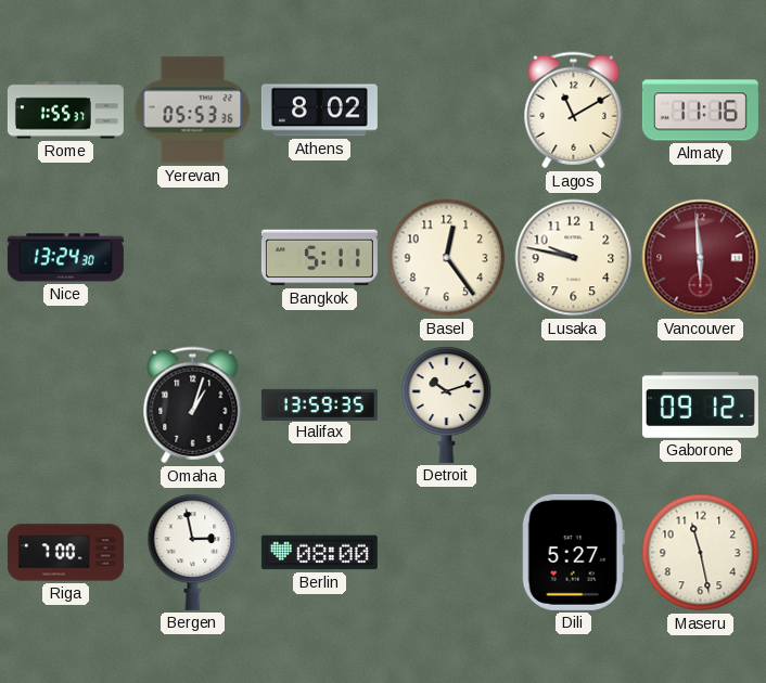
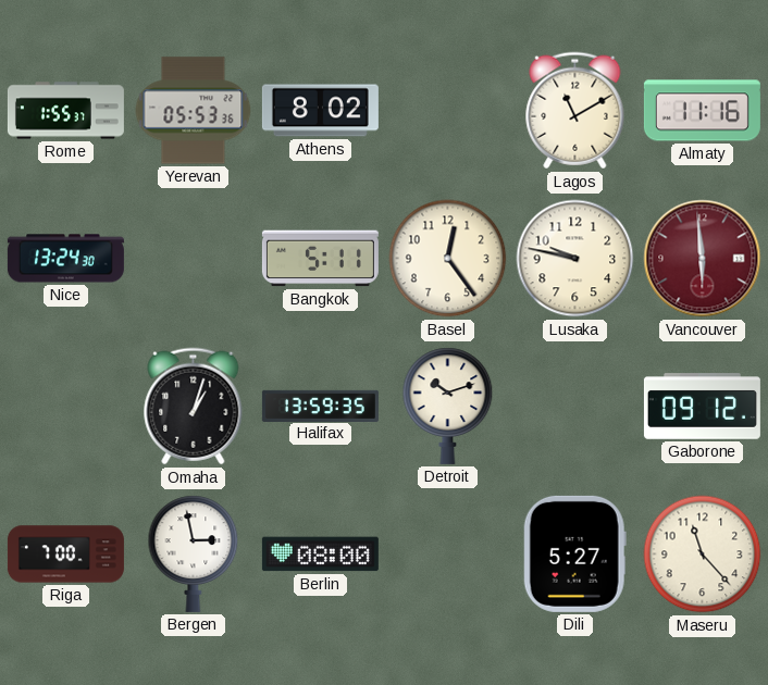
Maseru: 11:28 -> 11:23 (703, 555)
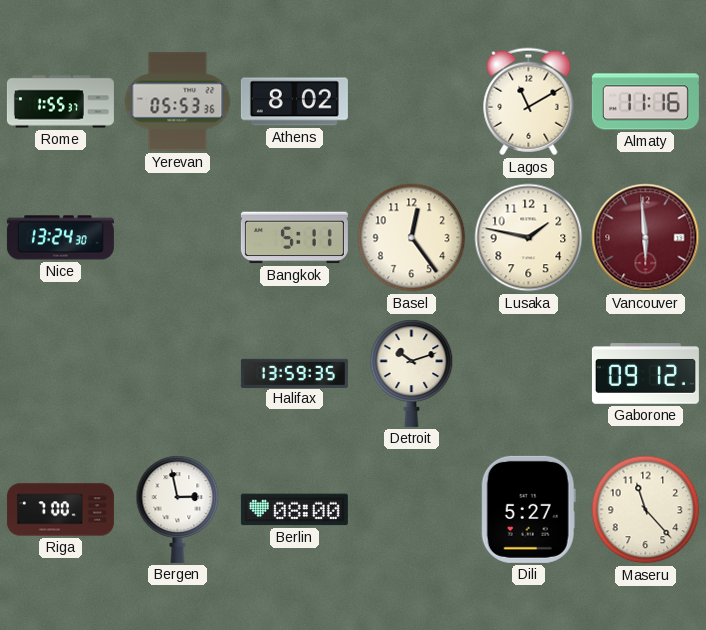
Lusaka: 9:47 -> 1:47 (529, 238)
Omaha: 1:03 -> none (194, 407)
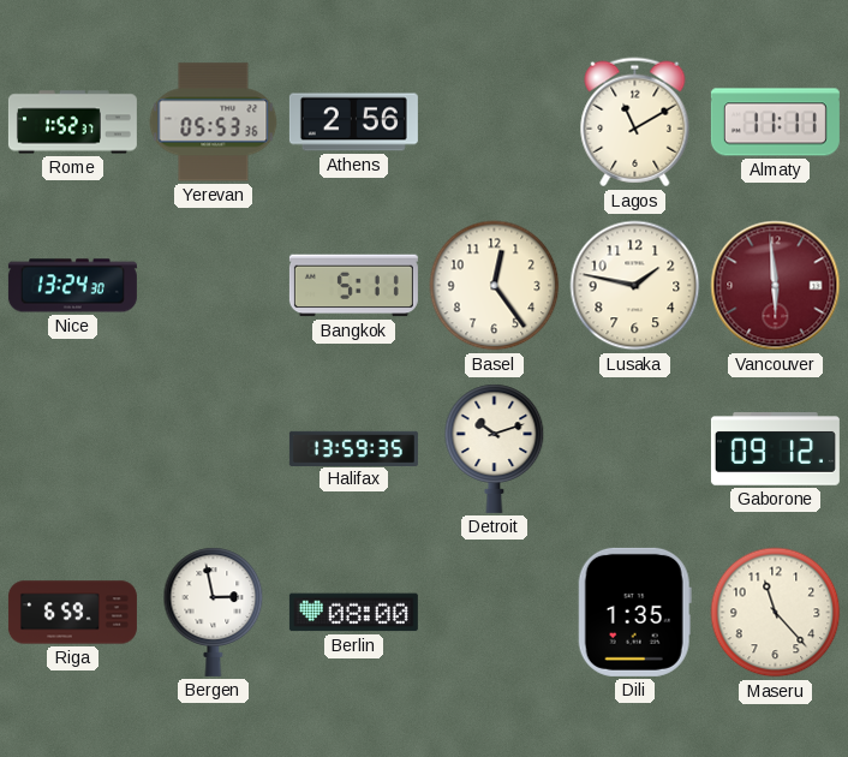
Rome: 1:55 -> 1:52 (72, 123)
Athens: 8:02 -> 2:56 (353, 123)
Almaty: 11:16 -> 11:11 (775, 123)
Riga: 7:00 -> 6:59 (72, 613)
Dili: 5:27 -> 1:35 (634, 612)
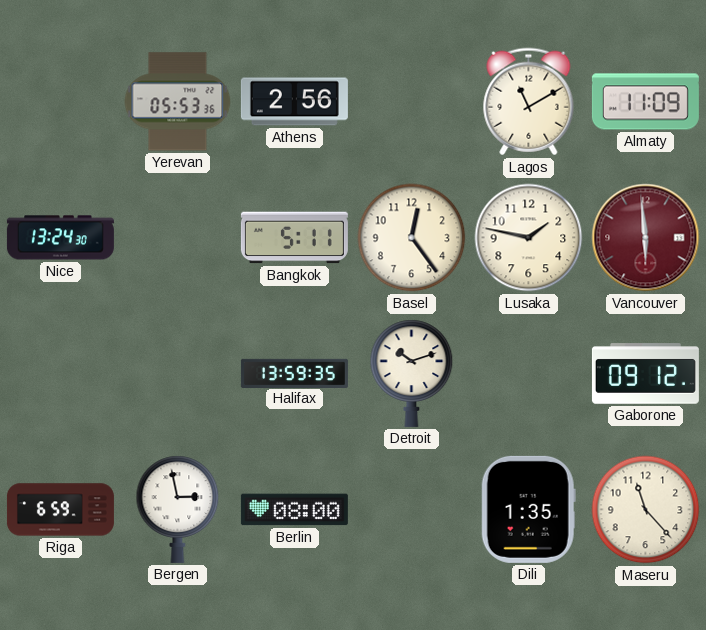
Rome: 1:52 -> none (72, 123)
Almaty: 11:11 -> 11:09 (645, 102)
